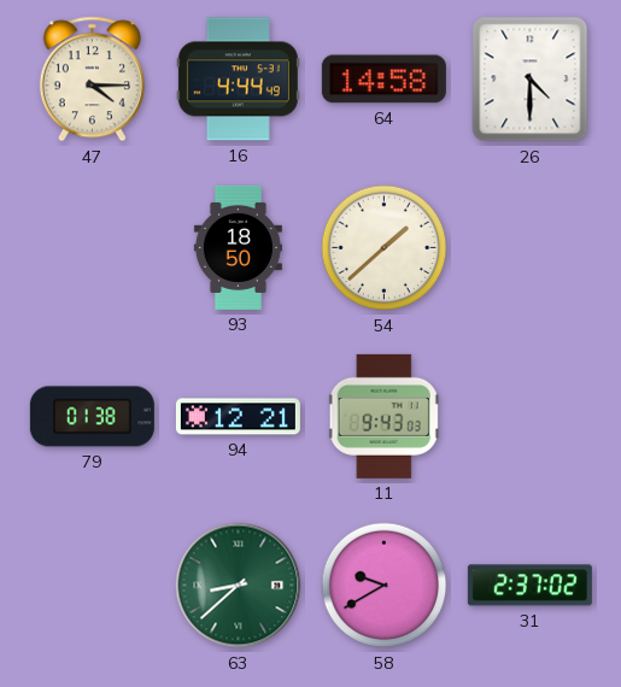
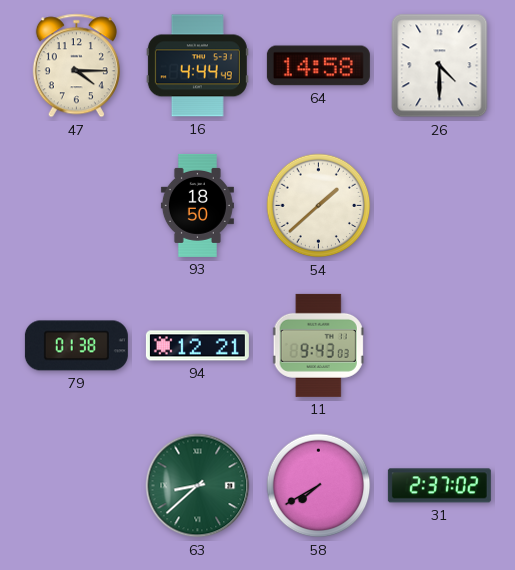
58: 9:40 -> 7:40 (319, 486)
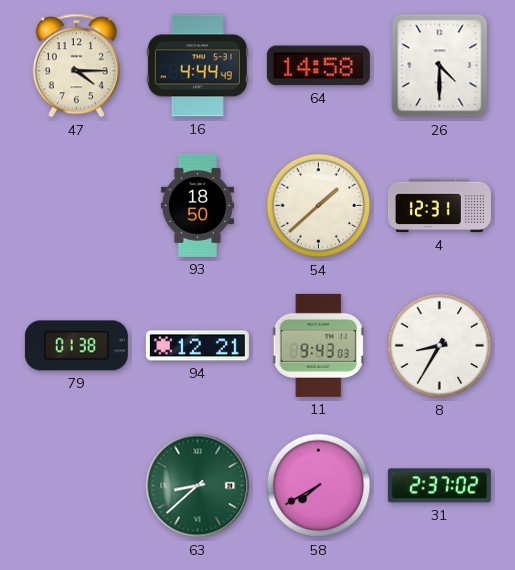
4: none -> 12:31 (439, 206)
8: none -> 8:35 (440, 346)
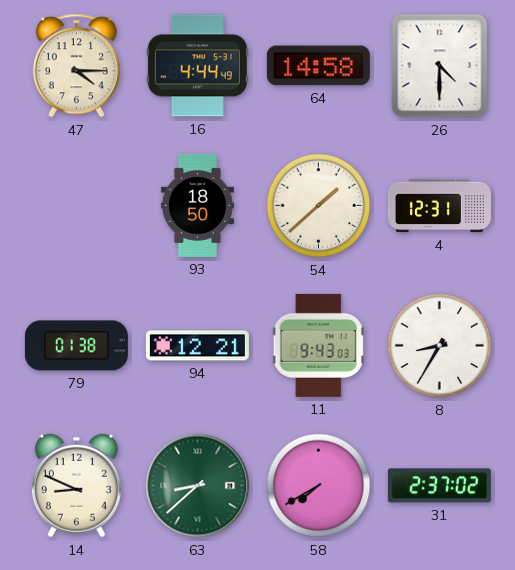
14: none -> 8:49 (76, 486)
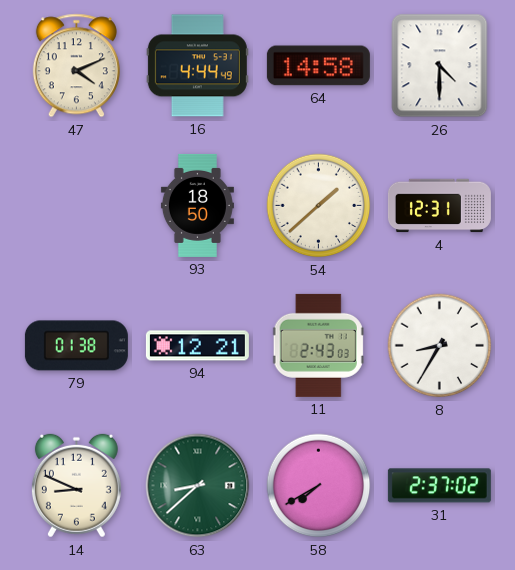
47: 4:15 -> 4:11 (76, 66)
11: 9:43 -> 2:43 (318, 345)
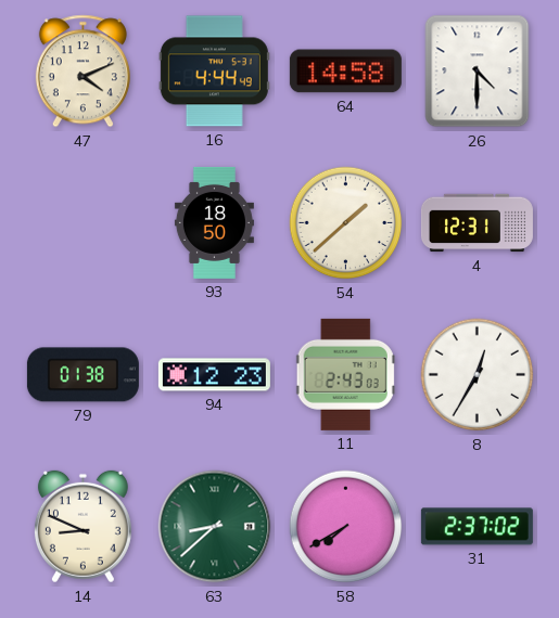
94: 12:21 -> 12:23 (214, 375)
8: 8:35 -> 12:35 (478, 375)
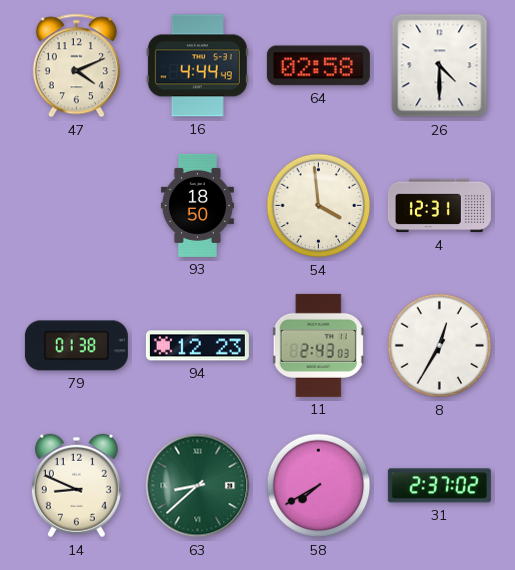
64: 14:58 -> 02:58 (318, 66)
54: 1:38 -> 3:59 (319, 206)
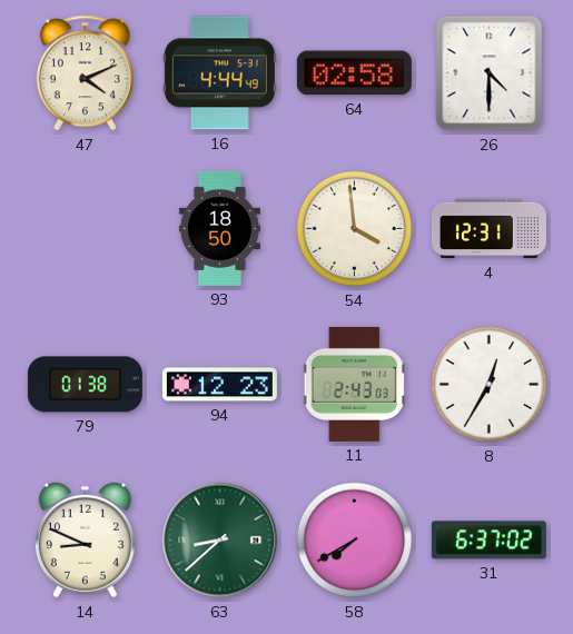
31: 2:37 -> 6:37 (488, 541)
